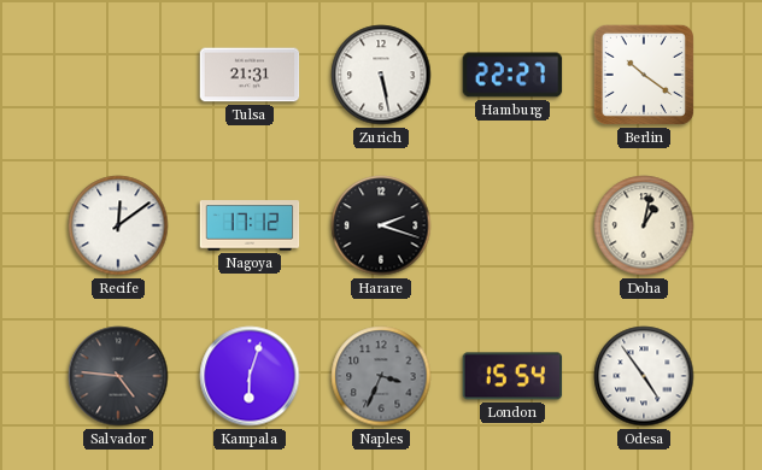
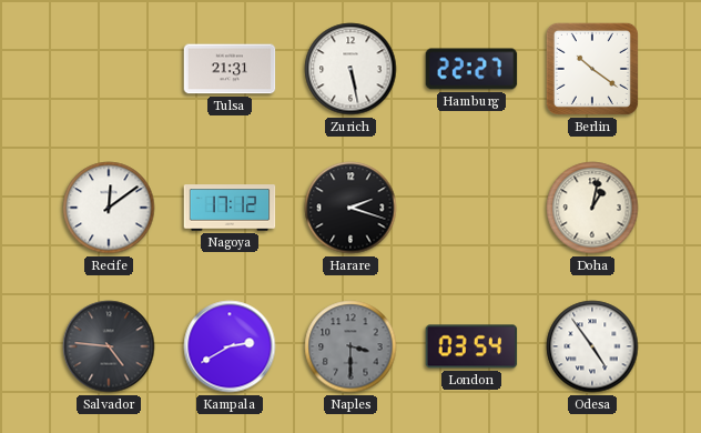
Kampala: 6:03 -> 2:40 (230, 346)
Naples: 3:34 -> 3:30 (350, 346)
London: 15:54 -> 03:54 (471, 346)
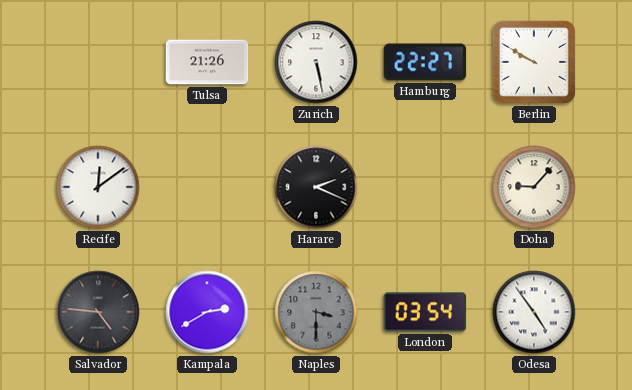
Tulsa: 21:31 -> 21:26 (207, 62)
Berlin: 10:21 -> 9:50 (534, 62)
Nagoya: 17:12 -> none (230, 208)
Harare: 2:18 -> 2:19 (316, 187)
Doha: 1:02 -> 9:07 (534, 187)
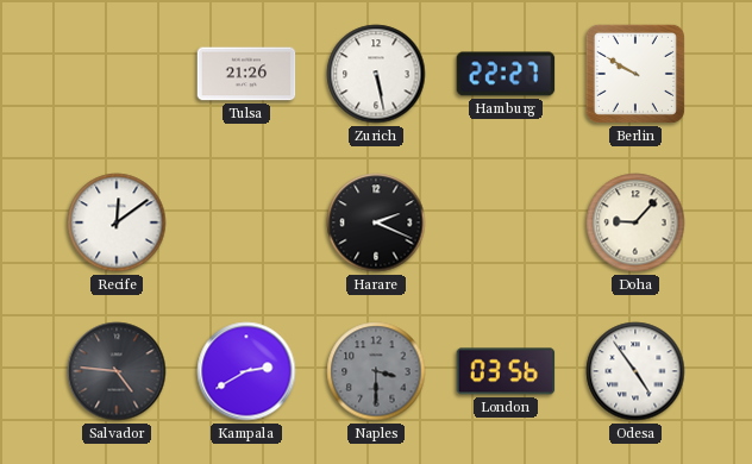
London: 03:54 -> 03:56 (506, 371)
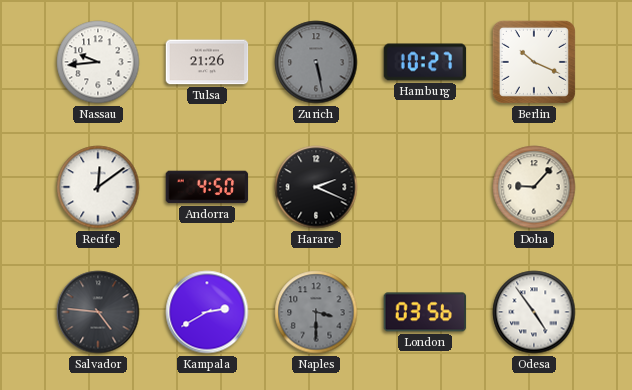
Nassau: none -> 9:44 (98, 62)
Zurich dial: white -> grey (316, 62)
Hamburg: 22:27 -> 10:27 (425, 62)
Berlin: 9:50 -> 10:19 (534, 62)
Andorra: none -> 4:50 (207, 187)
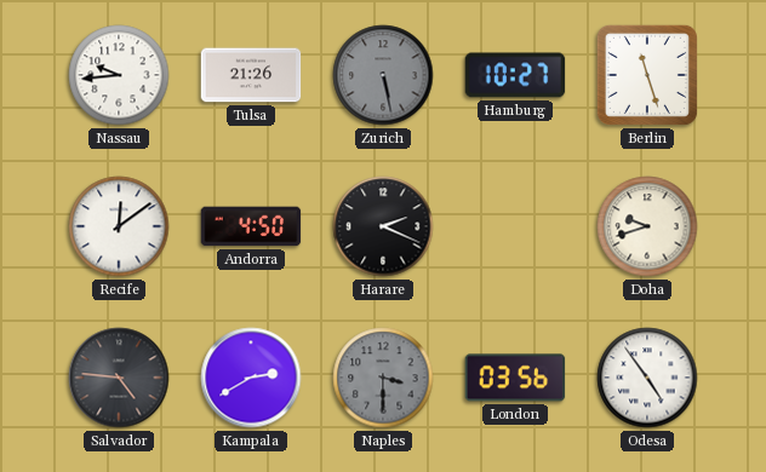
Berlin: 10:19 -> 11:27 (647, 75)
Doha: 9:07 -> 9:42 (647, 226)
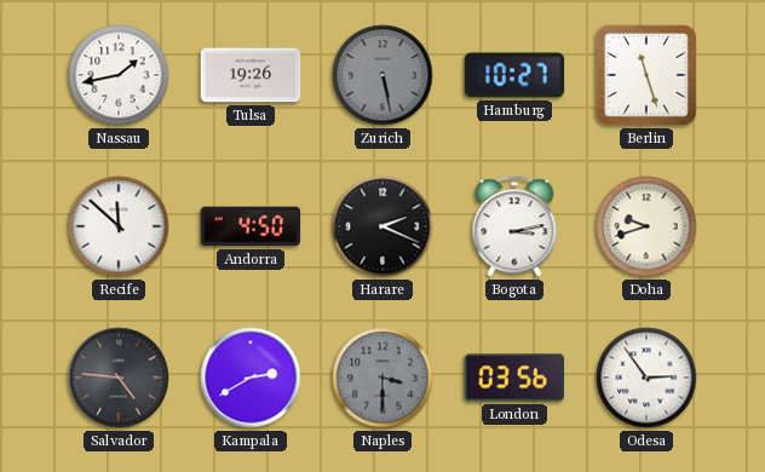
Nassau: 9:44 -> 1:43 (119, 75)
Tulsa: 21:26 -> 19:26 (251, 75)
Recife: 12:09 -> 11:52 (119, 226)
Bogota: none -> 3:13 (514, 226)
Odesa: 4:54 -> 2:54 (646, 378)
